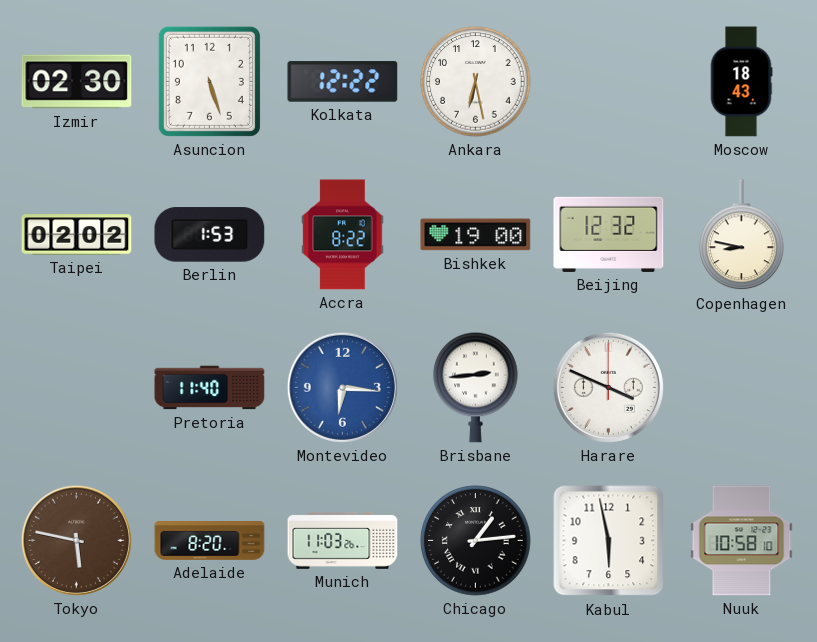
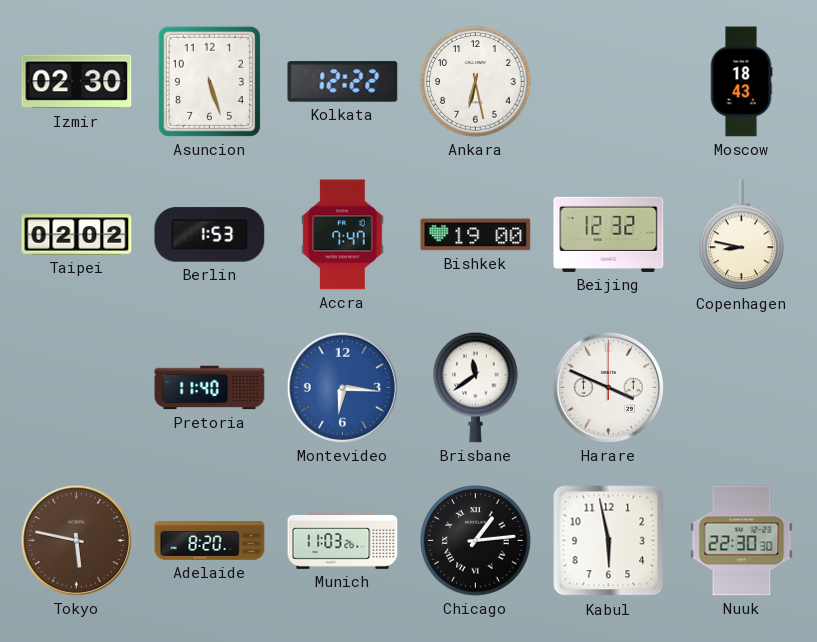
Accra: 8:22 -> 7:47 (343, 235)
Brisbane: 2:44 -> 11:39 (476, 387)
Nuuk: 10:58 -> 22:30 (742, 541)
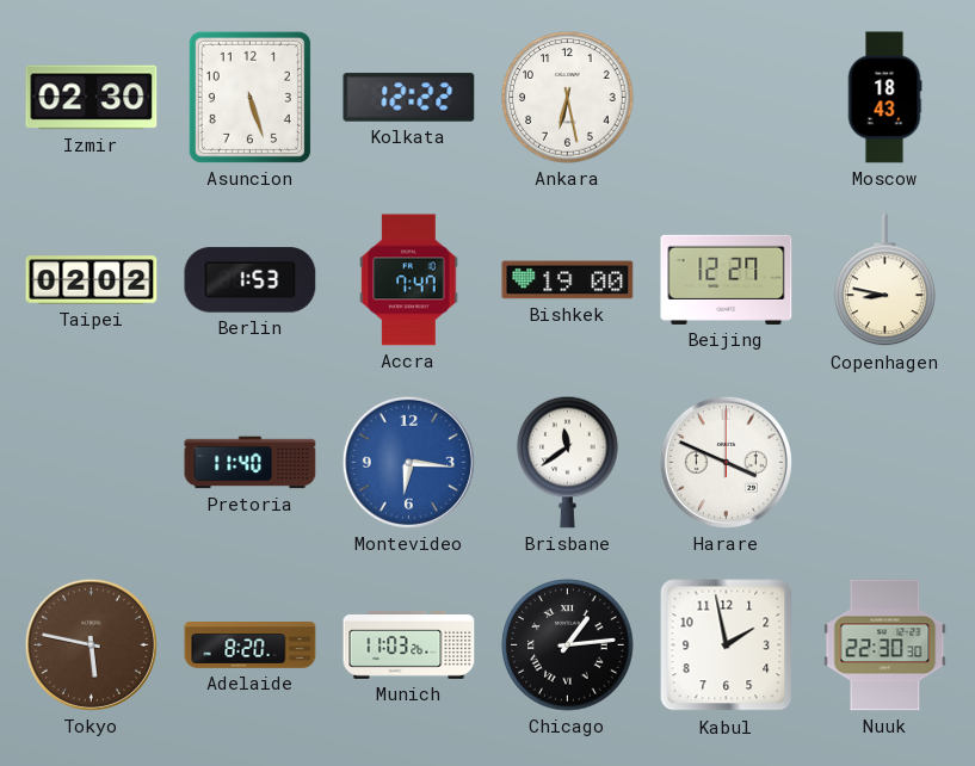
Beijing: 12:32 -> 12:27 (727, 279)
Kabul: 5:58 -> 1:58 (727, 645)
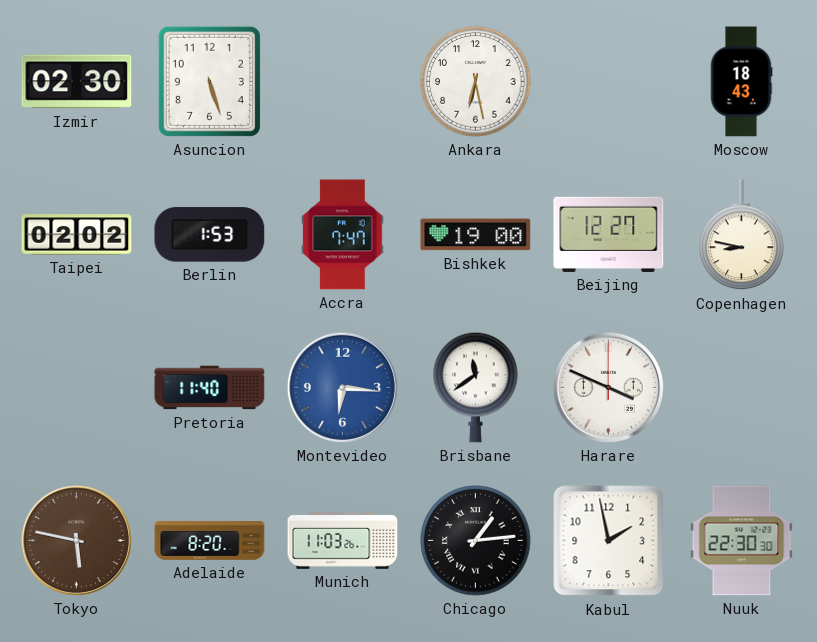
Kolkata: 12:22 -> none (409, 98)
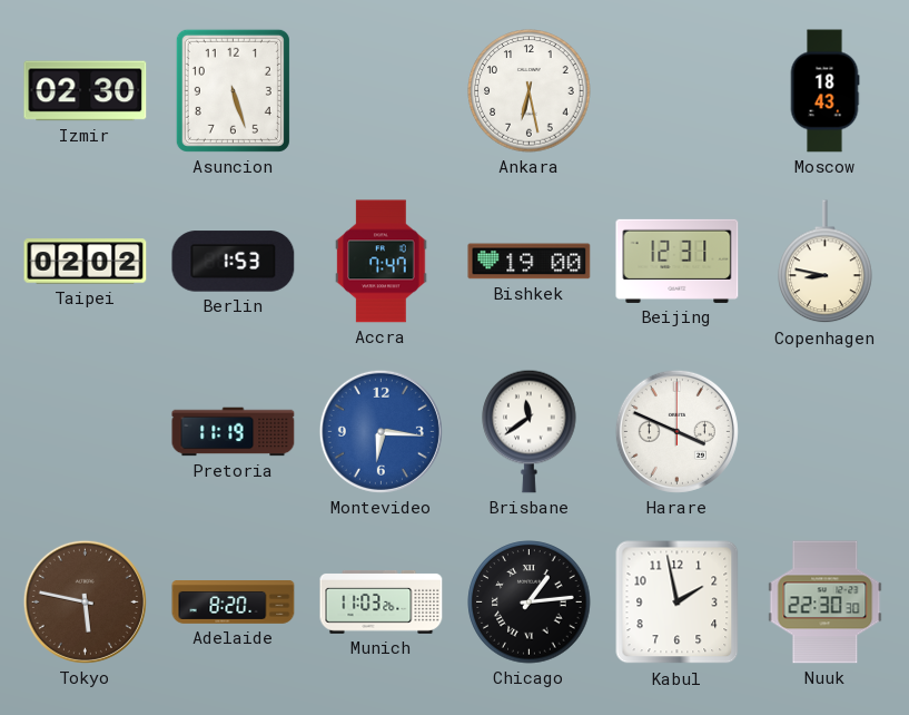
Beijing: 12:27 -> 12:31 (678, 261)
Pretoria: 11:40 -> 11:19 (234, 432)
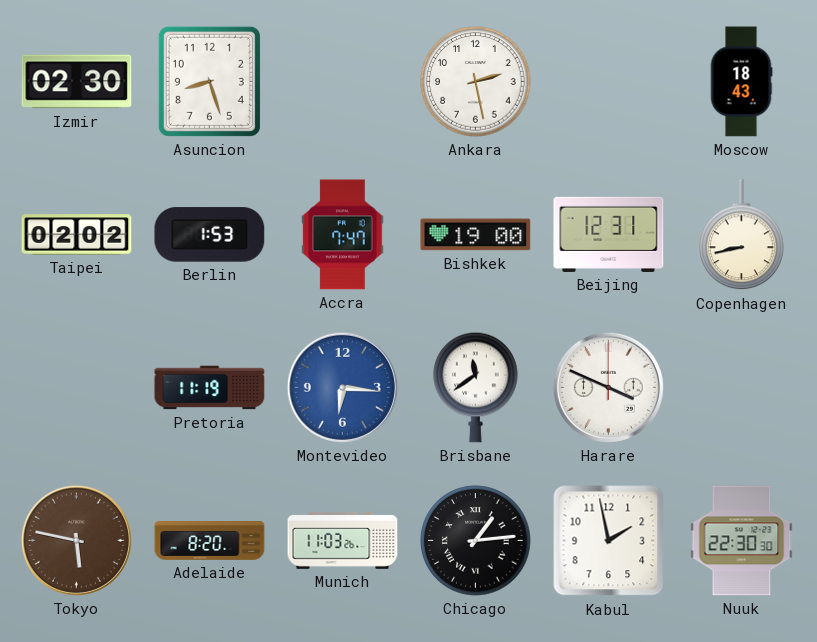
Asuncion: 5:27 -> 8:27 (209, 81)
Ankara: 6:28 -> 2:28 (476, 82)
Copenhagen: 8:47 -> 8:43 (742, 235)
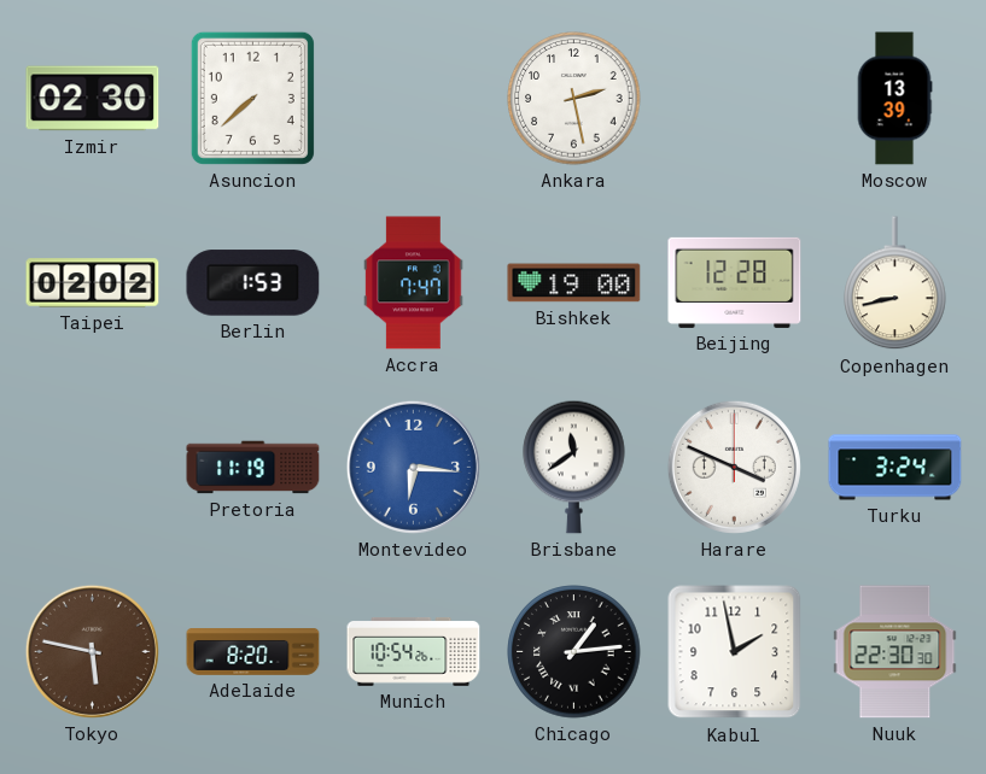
Asuncion: 8:27 -> 7:38 (252, 98)
Moscow: 18:43 -> 13:39 (894, 99)
Beijing: 12:31 -> 12:28 (735, 282)
Turku: none -> 3:24 (895, 468)
Munich: 11:03 -> 10:54 (414, 651)
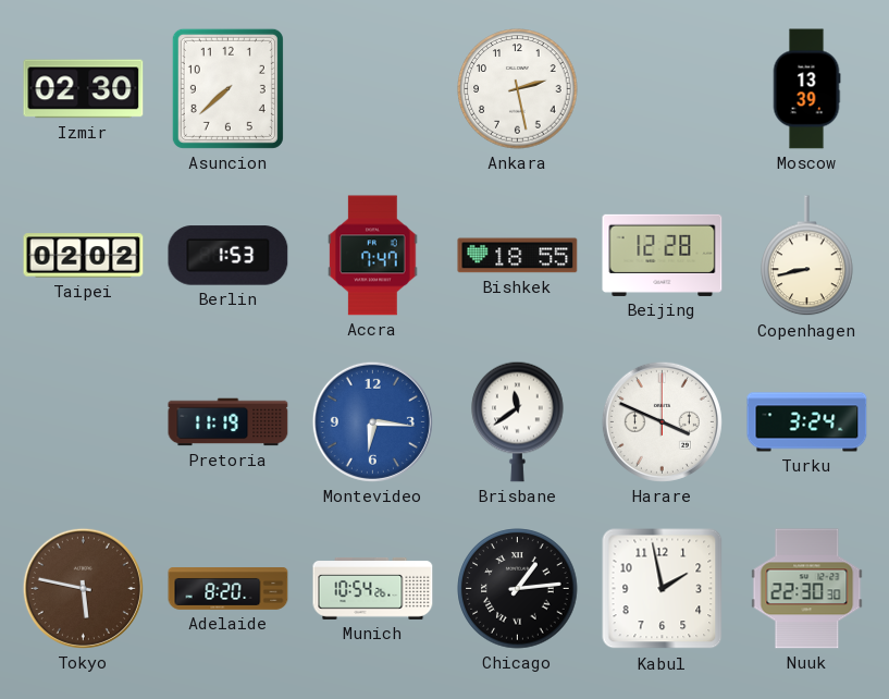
Bishkek: 19:00 -> 18:55 (518, 256)
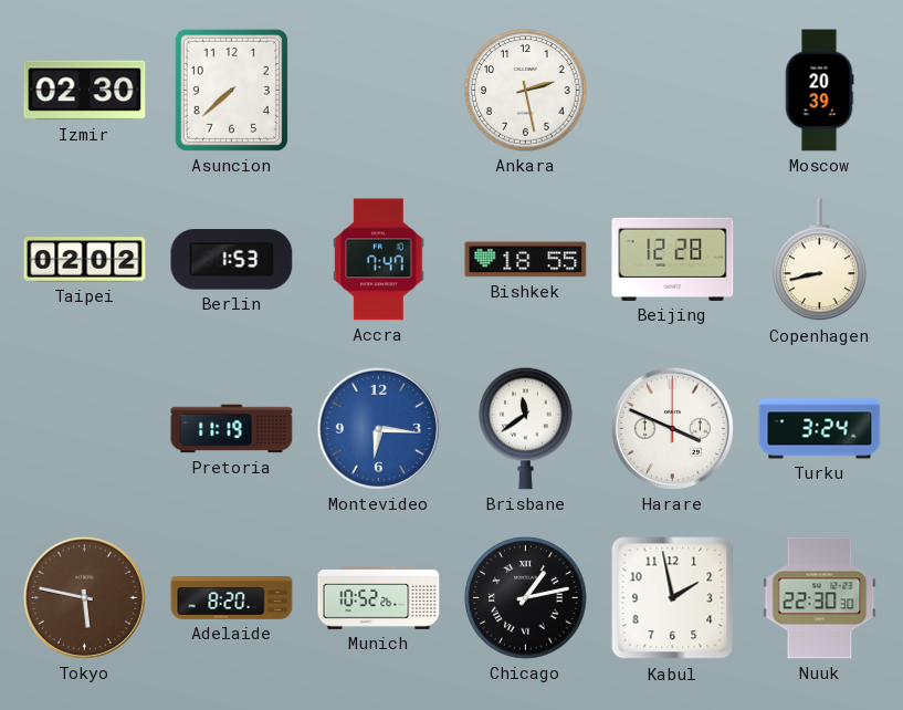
Moscow: 13:39 -> 20:39 (819, 91)
Munich: 10:54 -> 10:52 (379, 597)
Chicago: 1:14 -> 1:13 (526, 598)
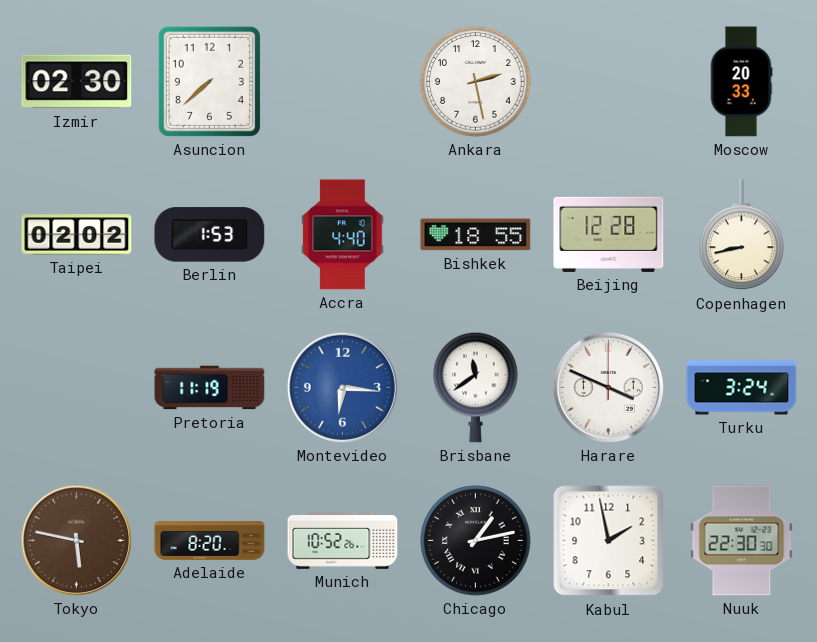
Moscow: 20:39 -> 20:33 (741, 82)
Accra: 7:47 -> 4:40 (343, 235)
